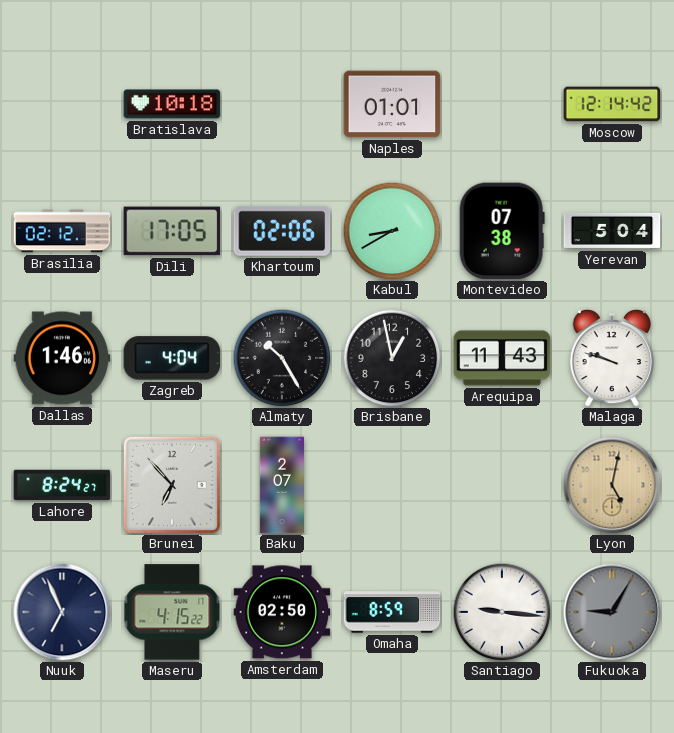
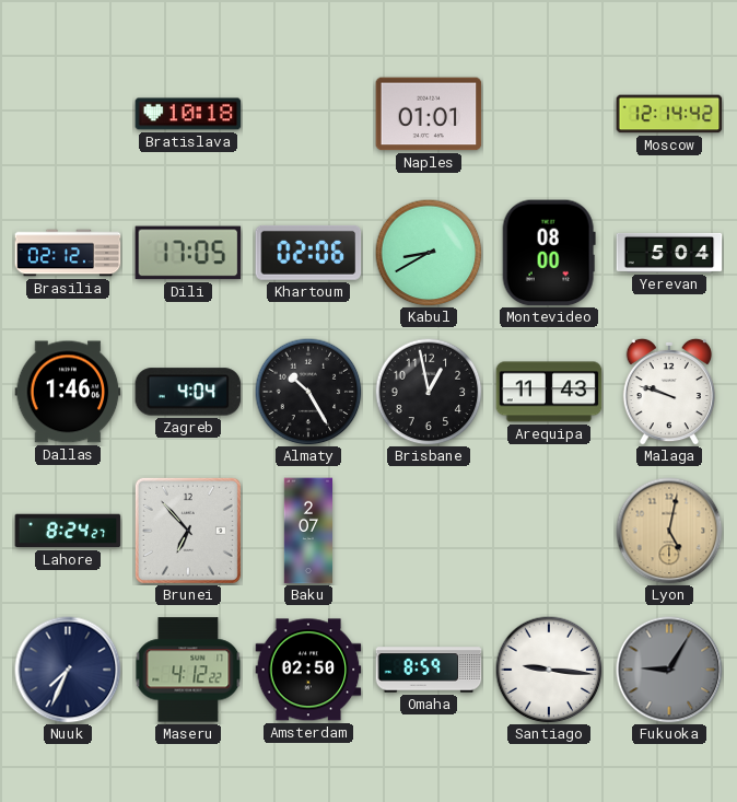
Montevideo: 07:38 -> 08:00 (549, 253)
Nuuk: 6:56 -> 7:34 (68, 670)
Maseru: 4:15 -> 4:12 (188, 670)
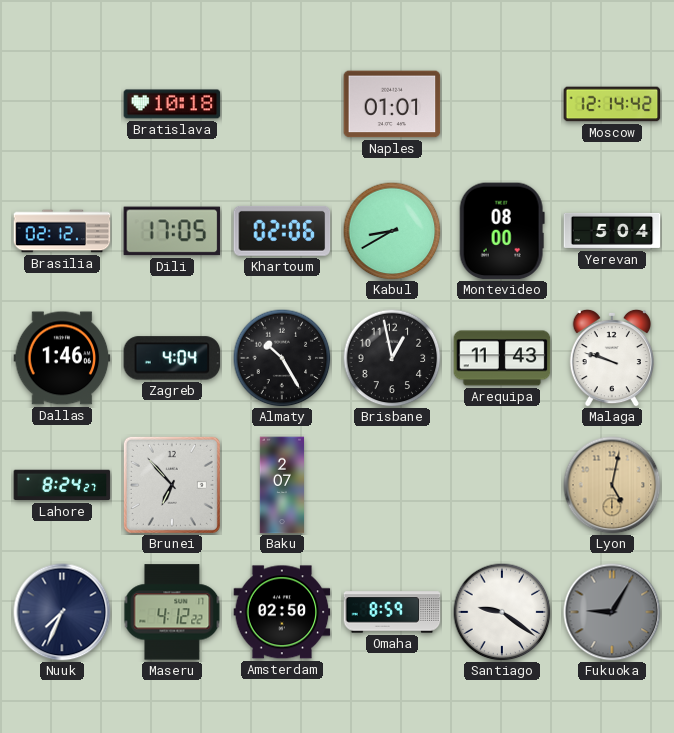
Santiago: 9:16 -> 9:21 (502, 612)
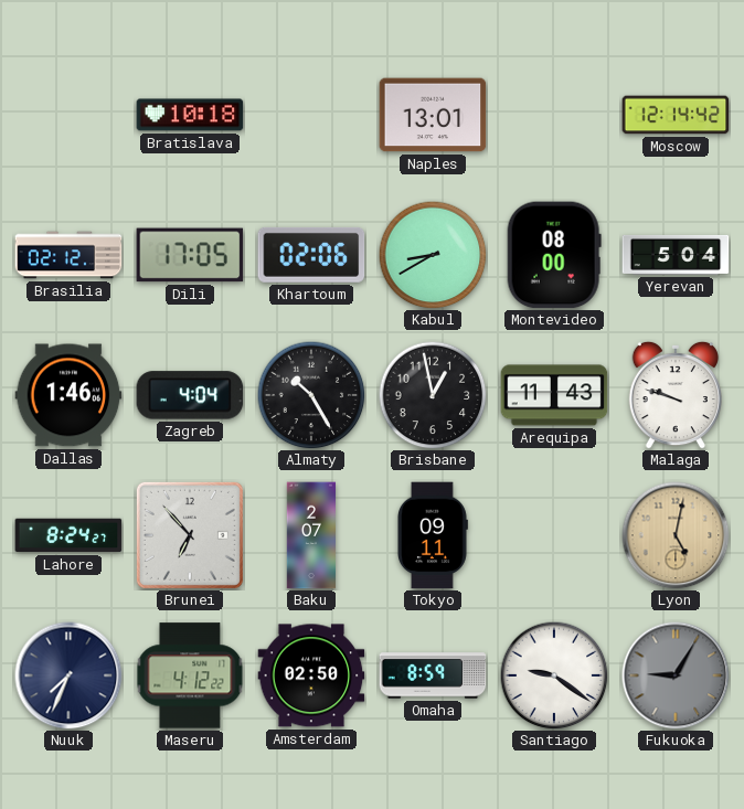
Naples: 01:01 -> 13:01 (433, 115)
Tokyo: none -> 09:11 (433, 535)
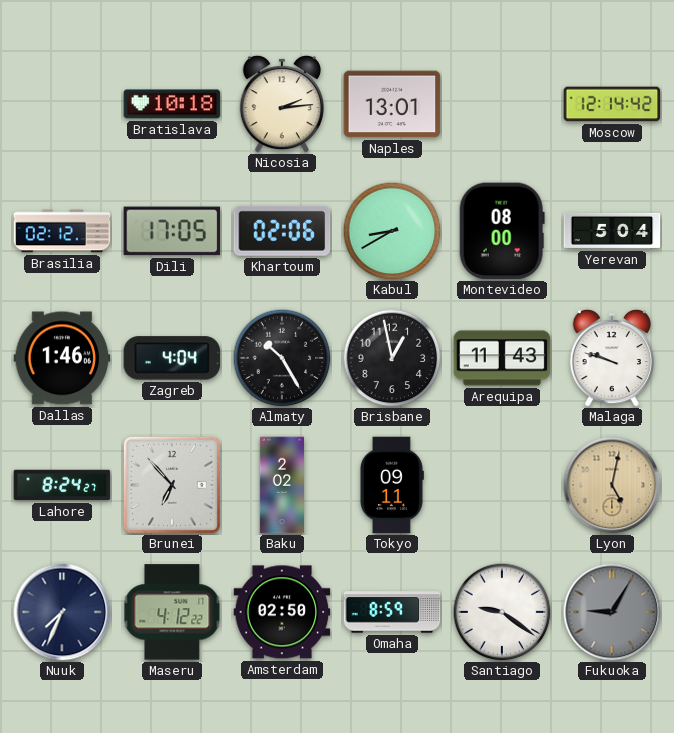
Nicosia: none -> 2:14 (282, 104)
Baku: 2:07 -> 2:02 (282, 485)
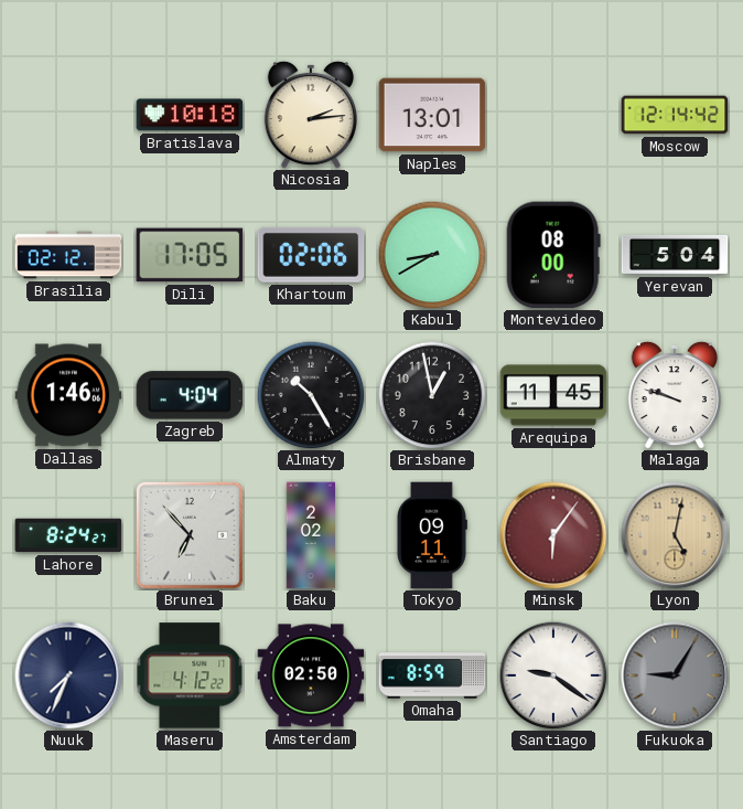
Arequipa: 11:43 -> 11:45 (553, 395)
Minsk: none -> 6:06 (553, 535)
